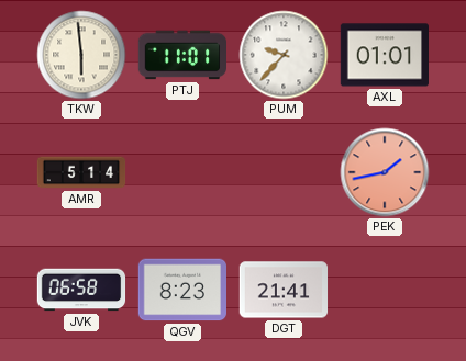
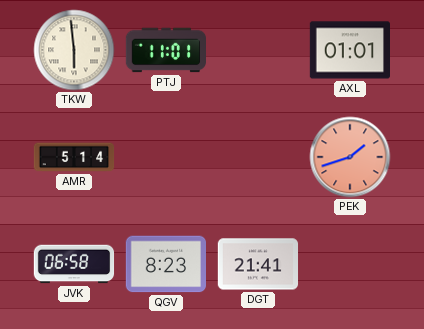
PUM: 9:37 -> none (284, 55)
PEK: 1:43 -> 1:42 (350, 157)
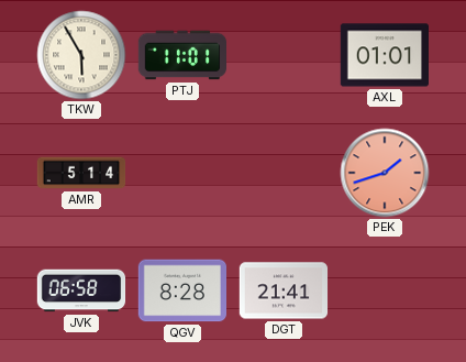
TKW: 5:59 -> 5:55 (81, 55)
QGV: 8:23 -> 8:28 (182, 290)
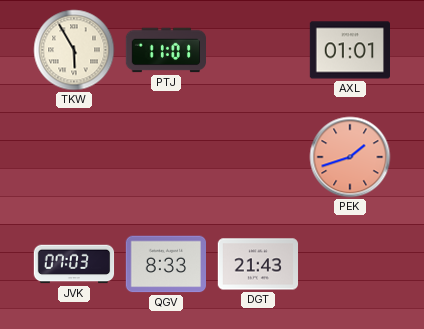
AMR: 5:14 -> none (81, 173)
JVK: 06:58 -> 07:03 (74, 264)
QGV: 8:28 -> 8:33 (166, 264)
DGT: 21:41 -> 21:43 (258, 264)
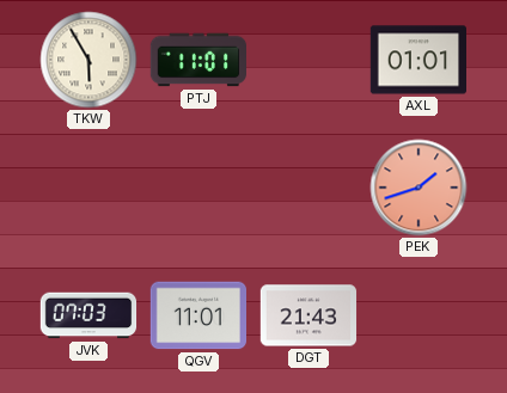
QGV: 8:33 -> 11:01 (198, 315)
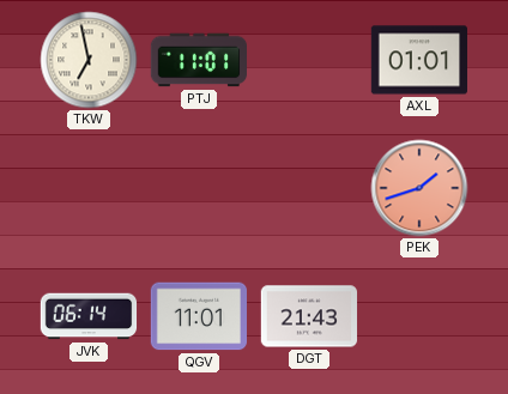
TKW: 5:55 -> 6:58 (89, 60)
JVK: 07:03 -> 06:14 (89, 316)
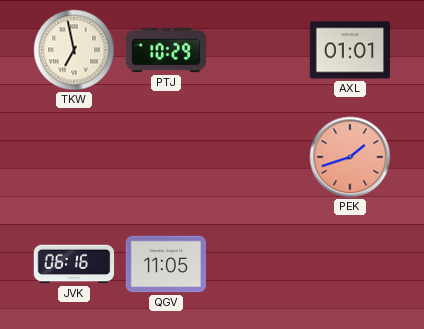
PTJ: 11:01 -> 10:29 (166, 50)
JVK: 06:14 -> 06:16 (74, 264)
QGV: 11:01 -> 11:05 (166, 264)
DGT: 21:43 -> none (309, 316)
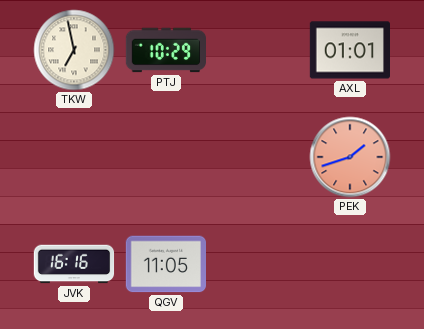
JVK: 06:16 -> 16:16 (74, 264)
